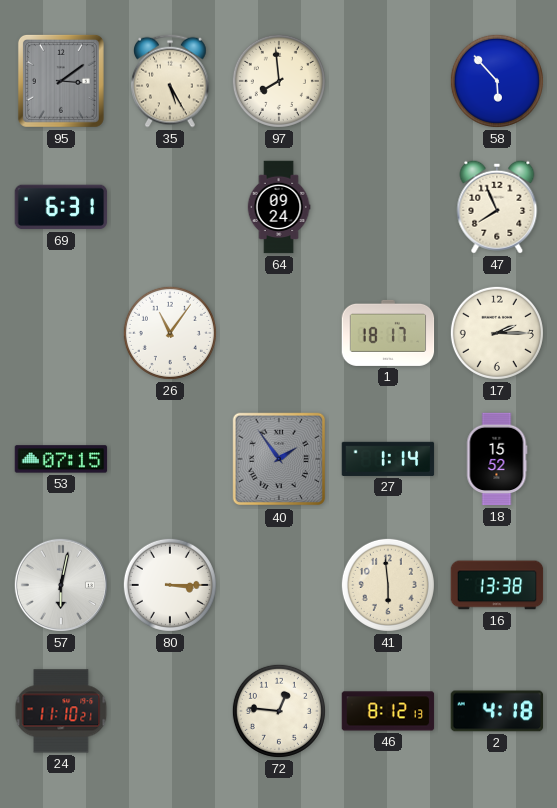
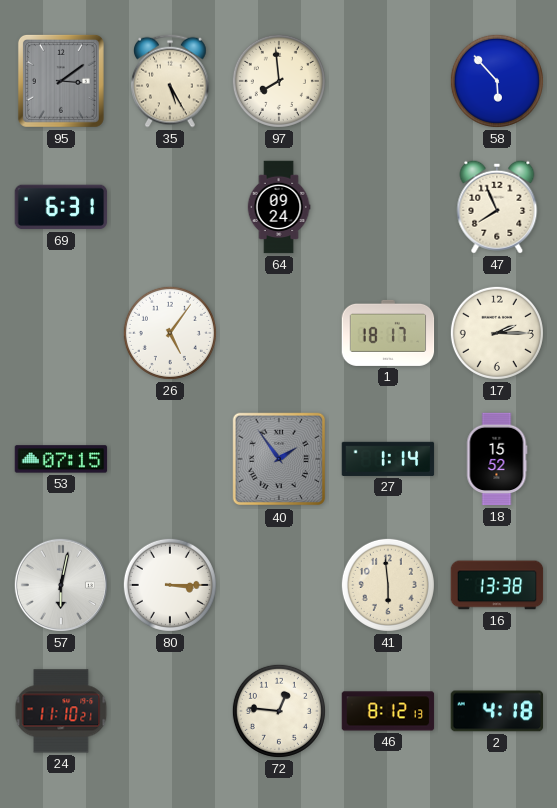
26: 11:06 -> 5:06 (170, 333)
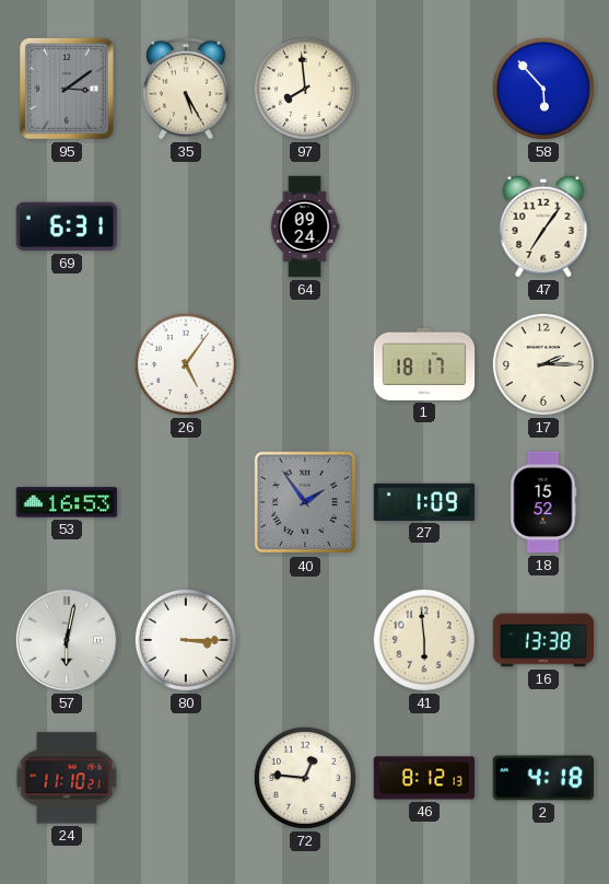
47: 7:56 -> 7:06 (543, 226)
53: 07:15 -> 16:53 (67, 502)
27: 1:14 -> 1:09 (424, 502)
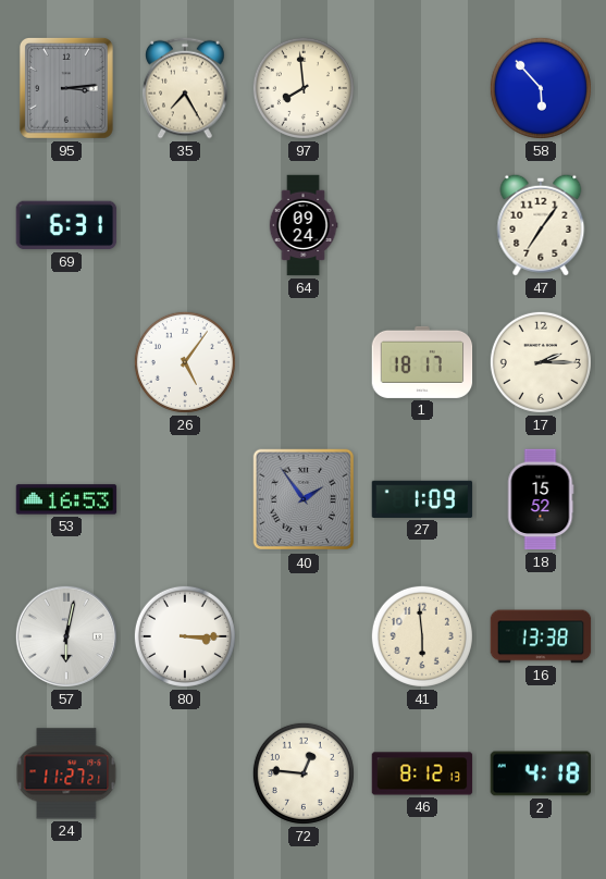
95: 3:09 -> 3:14 (66, 88)
35: 5:25 -> 7:25 (185, 88)
24: 11:10 -> 11:27 (66, 773)
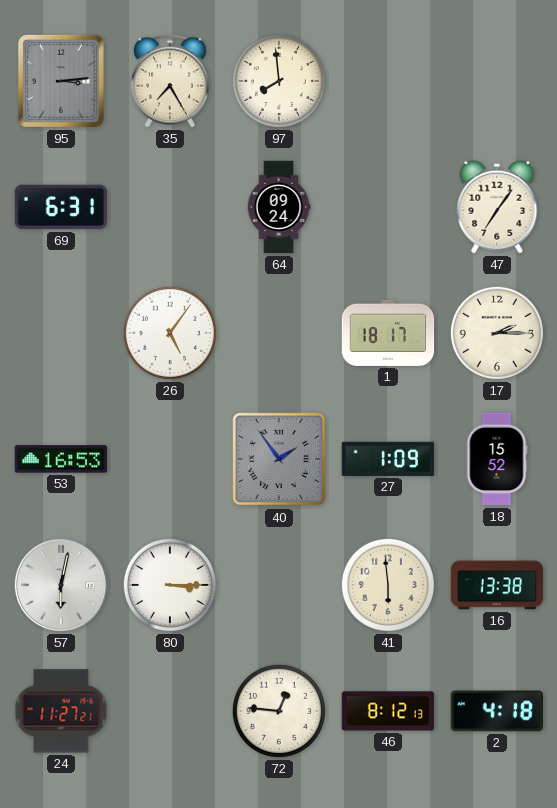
58: 5:53 -> none (541, 88)
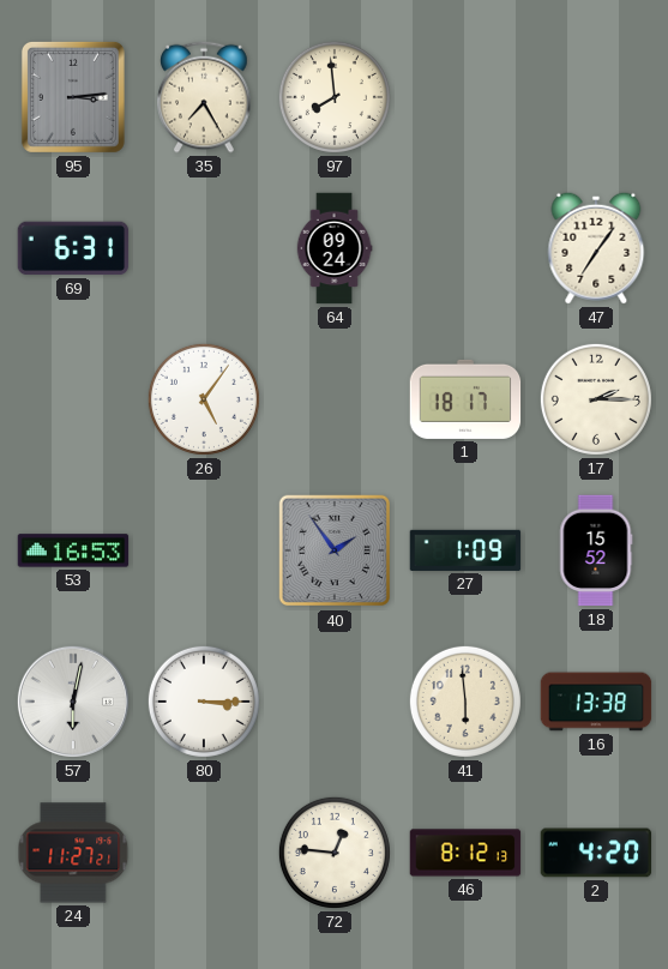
2: 4:18 -> 4:20 (596, 853)
